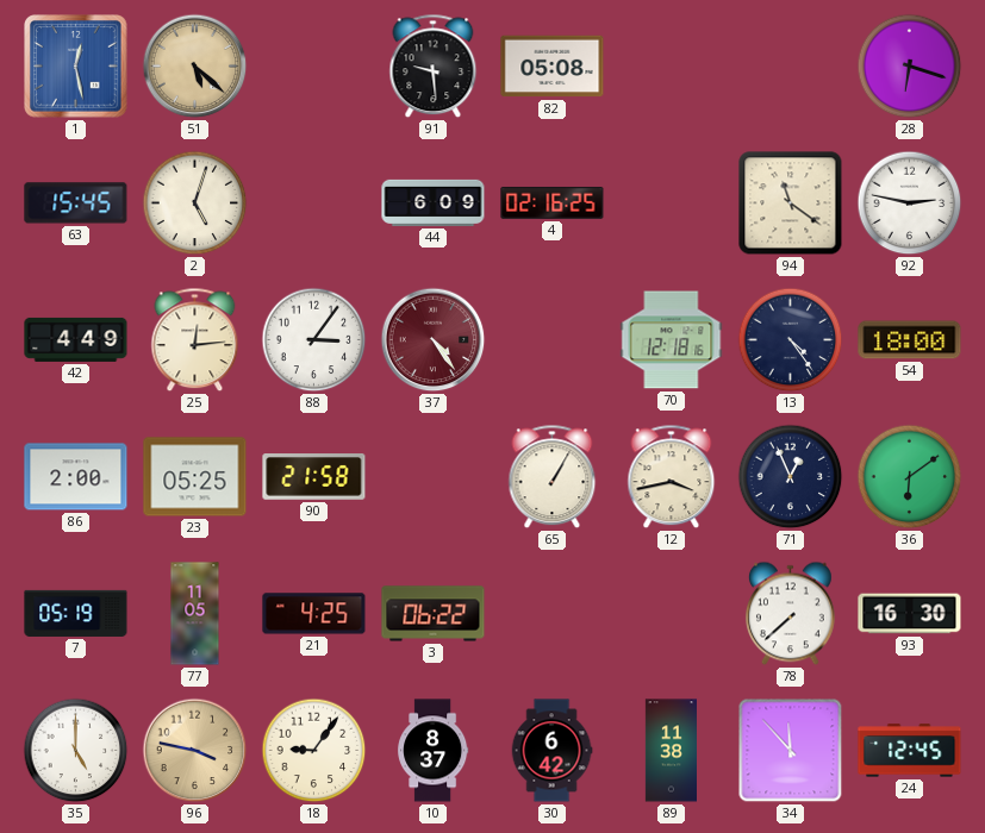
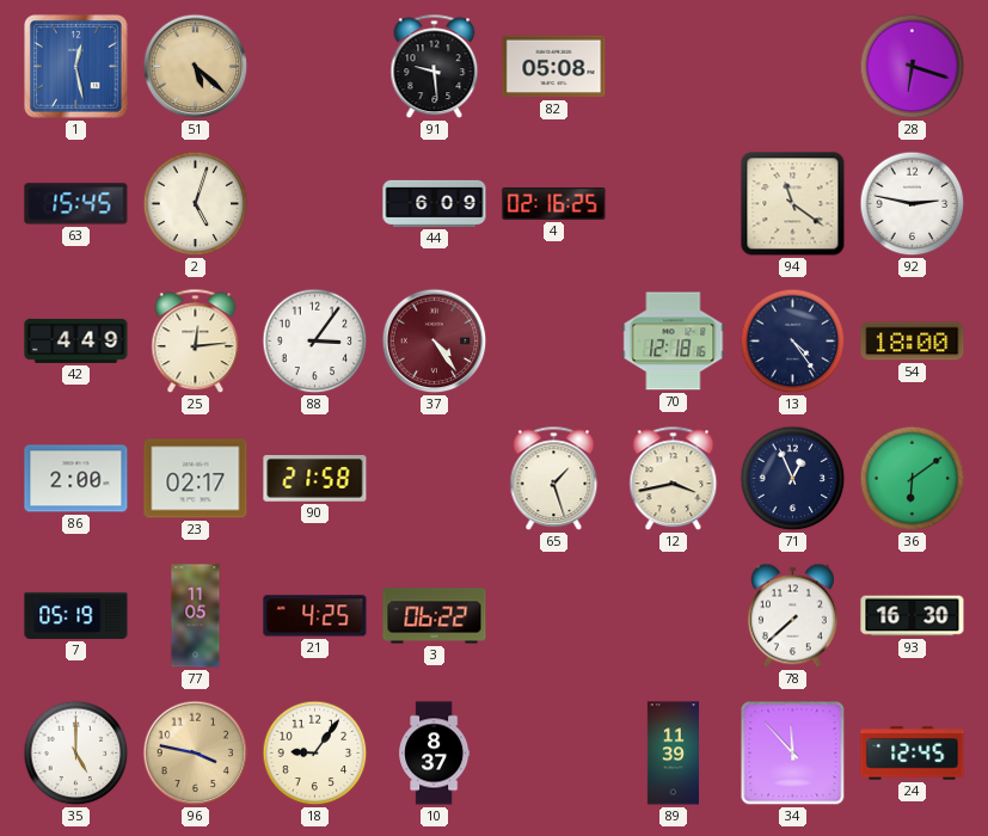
23: 05:25 -> 02:17 (196, 479)
65: 1:05 -> 1:27 (554, 479)
30: 6:42 -> none (551, 751)
89: 11:38 -> 11:39 (673, 754)
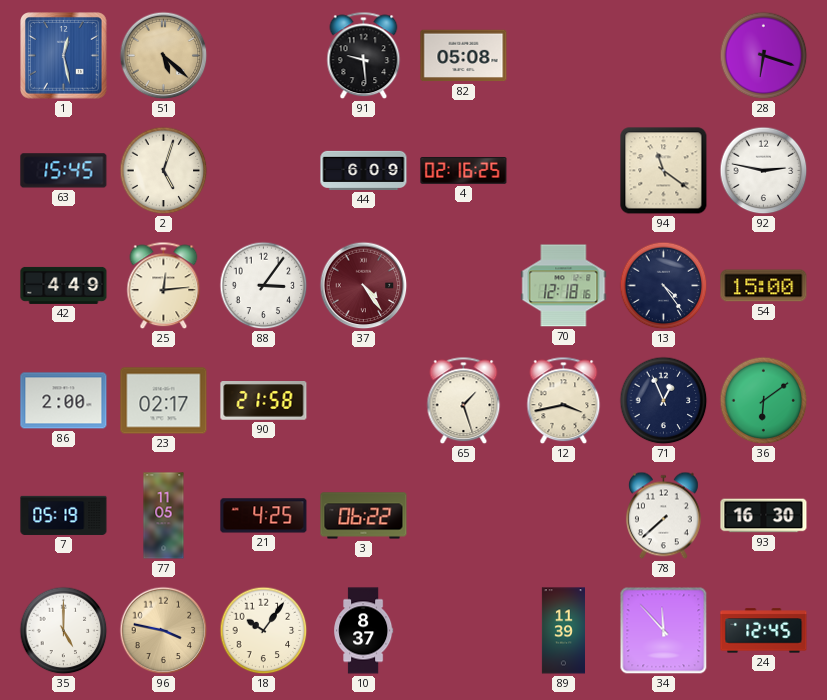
54: 18:00 -> 15:00 (764, 286)
18: 9:06 -> 10:06 (264, 631)
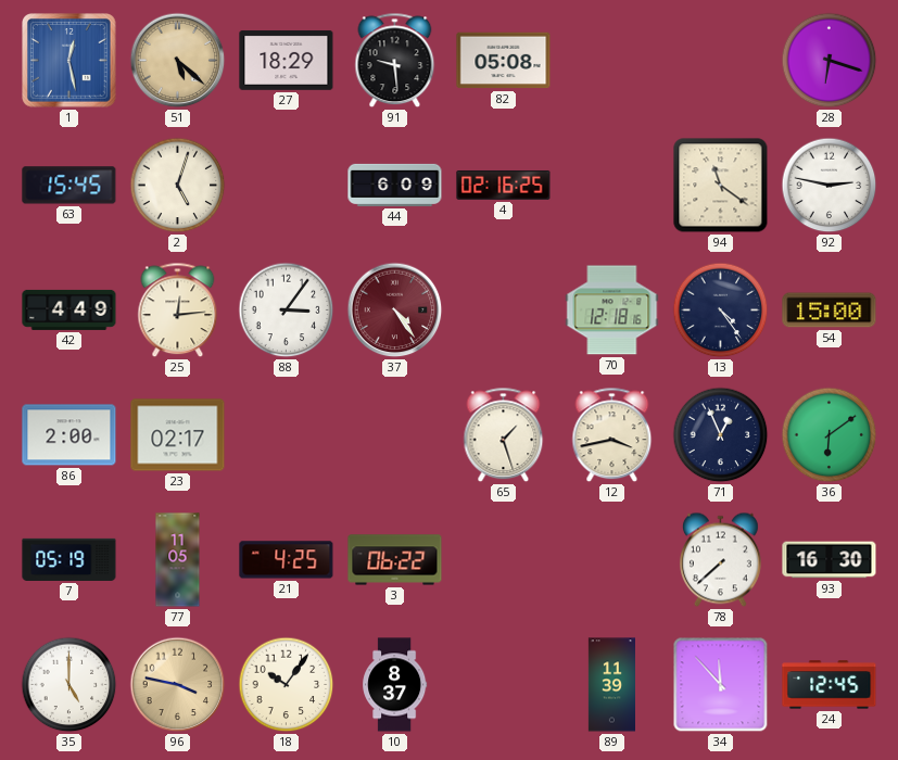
27: none -> 18:29 (287, 60)
90: 21:58 -> none (264, 401)
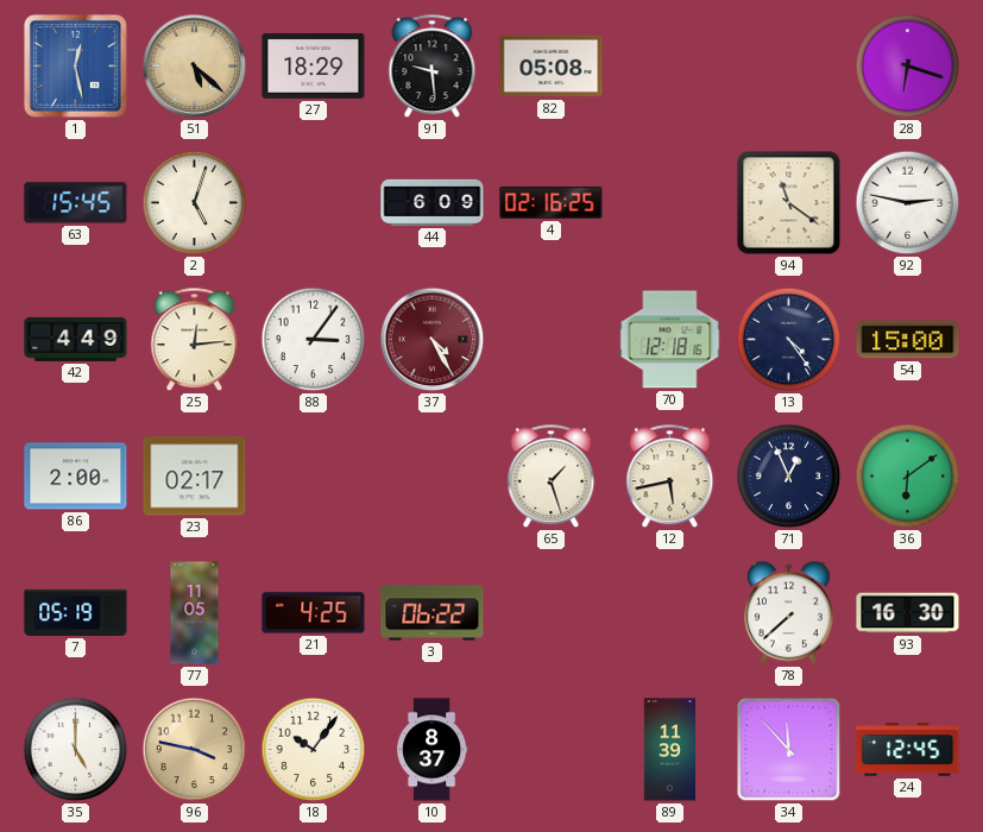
37: 4:24 -> 4:25 (433, 340)
12: 3:43 -> 5:43 (670, 477)
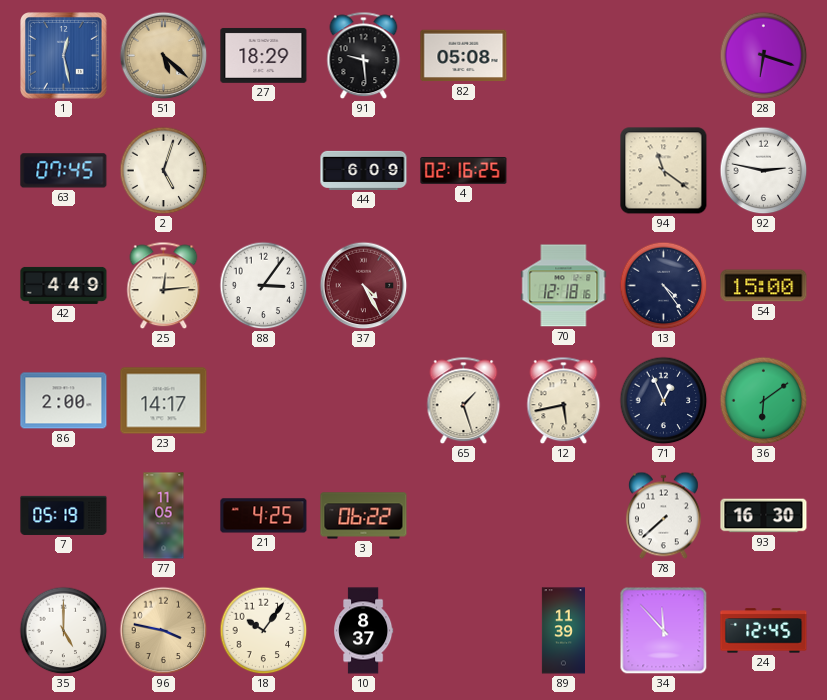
63: 15:45 -> 07:45 (64, 171)
23: 02:17 -> 14:17 (164, 401)
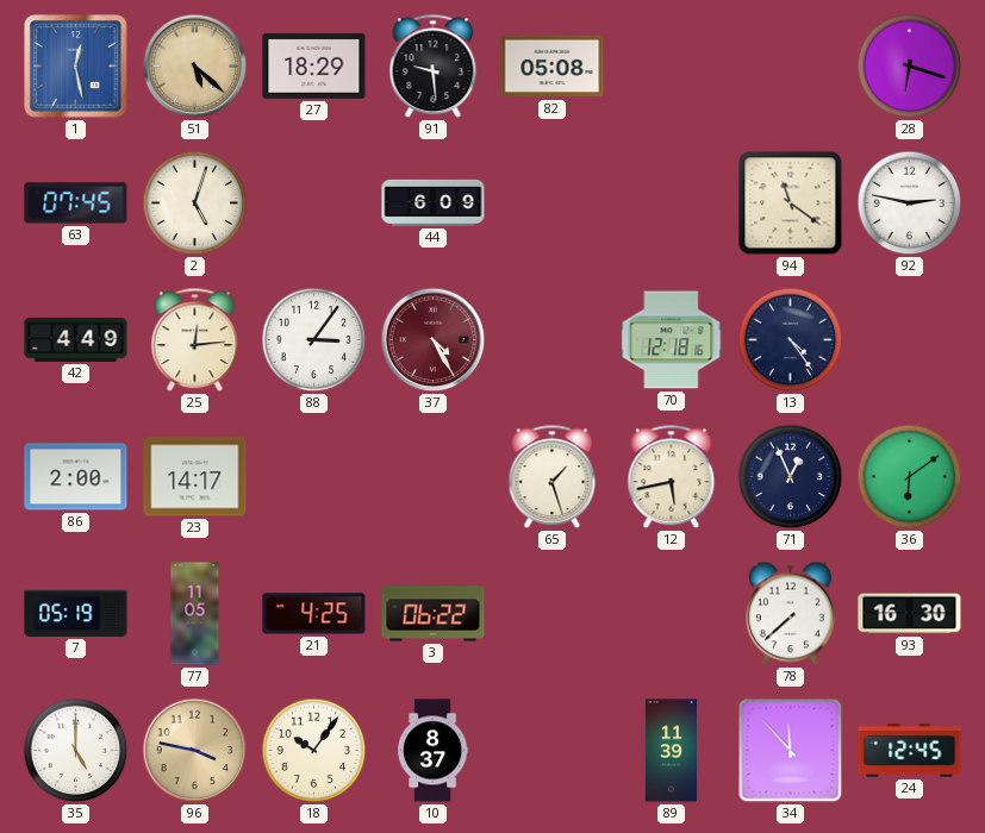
4: 02:16 -> none (464, 170)
54: 15:00 -> none (764, 286)
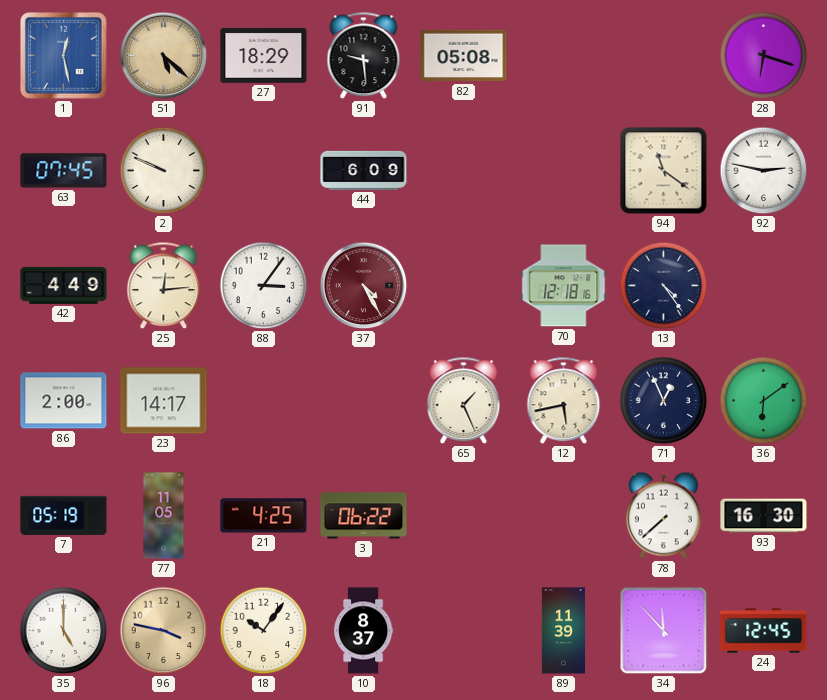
2: 5:03 -> 9:49 (164, 171)
65: 1:27 -> 1:26 (464, 401)
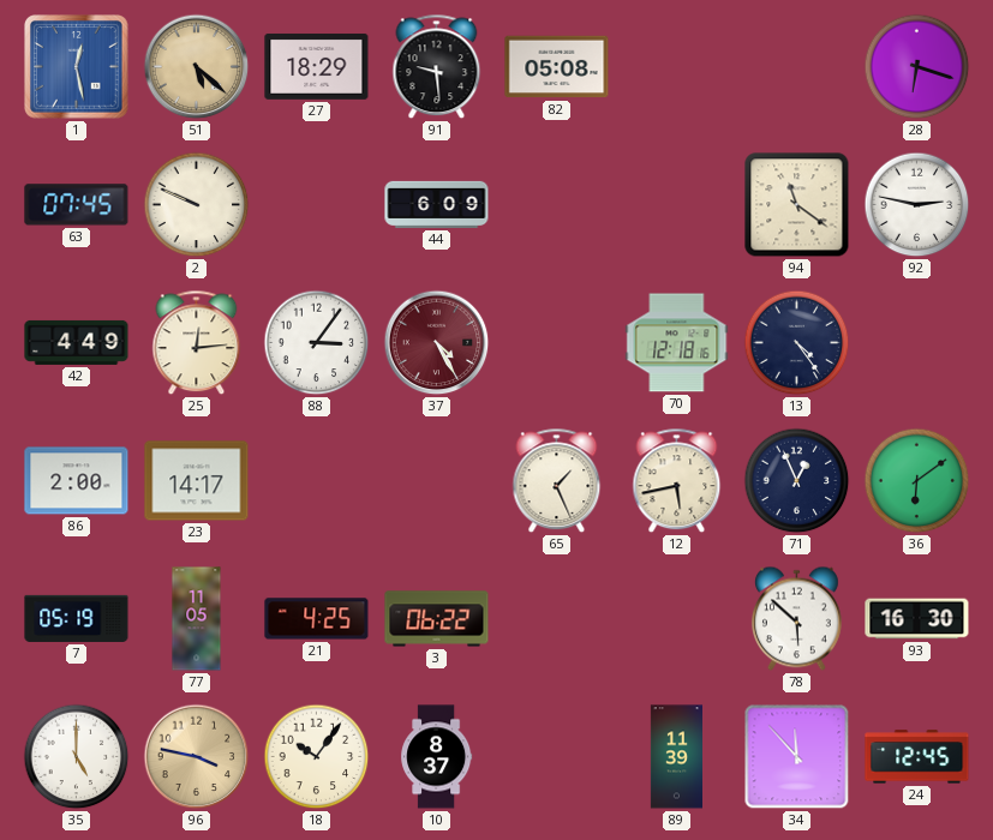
78: 7:38 -> 5:52 (796, 619)
